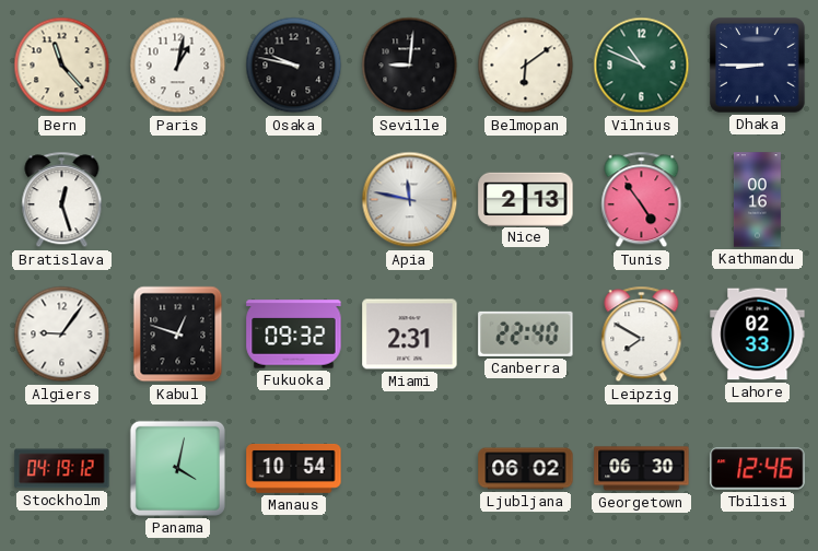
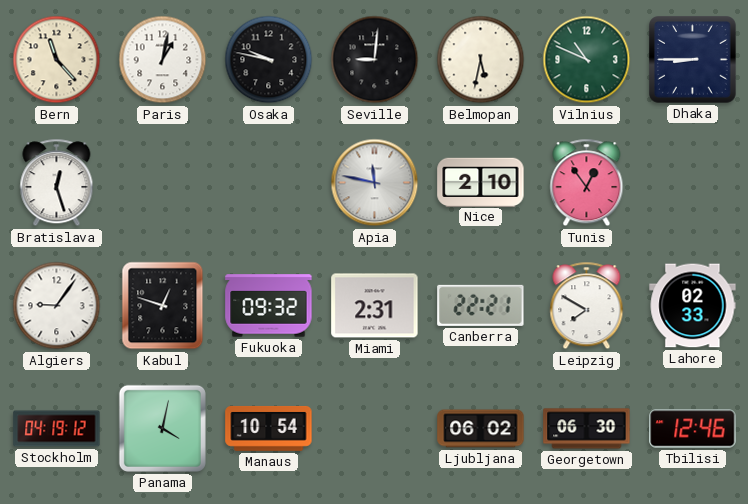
Belmopan: 6:09 -> 5:32 (481, 60)
Nice: 2:13 -> 2:10 (481, 182)
Tunis: 4:54 -> 12:54 (587, 183)
Kathmandu: 00:16 -> none (757, 200)
Canberra: 22:40 -> 22:21 (481, 305)
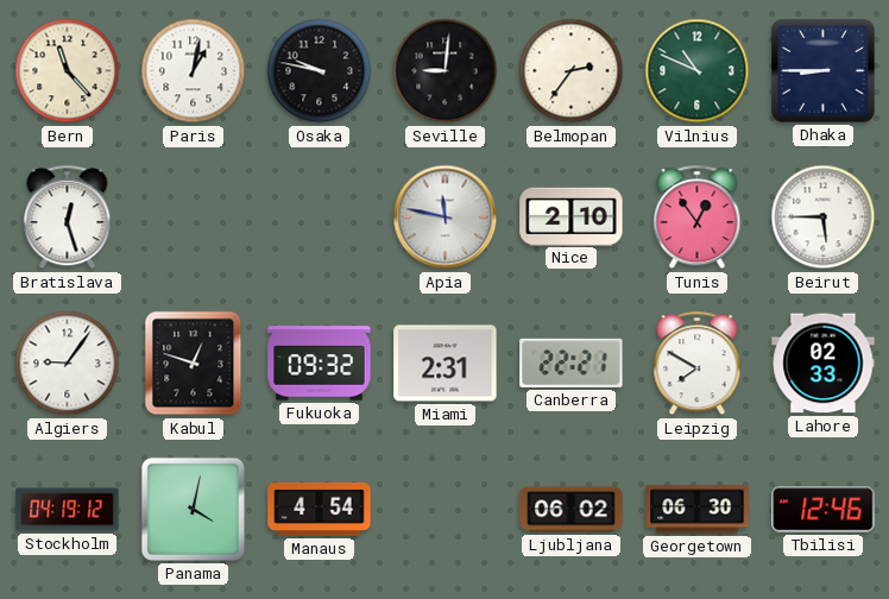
Belmopan: 5:32 -> 2:36 (572, 71)
Beirut: none -> 5:45 (824, 217)
Manaus: 10:54 -> 4:54 (320, 510)
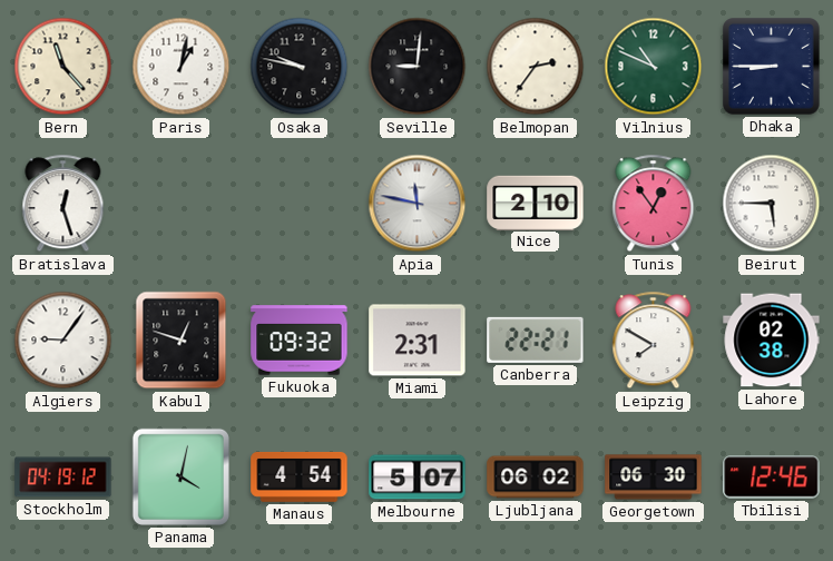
Lahore: 02:33 -> 02:38 (772, 341)
Melbourne: none -> 5:07 (418, 478)
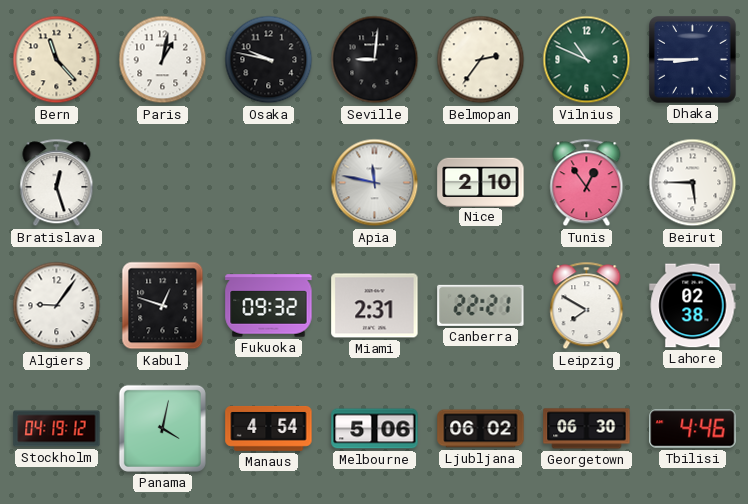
Melbourne: 5:07 -> 5:06 (375, 429)
Tbilisi: 12:46 -> 4:46 (693, 429)
